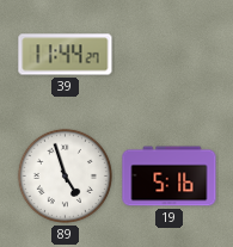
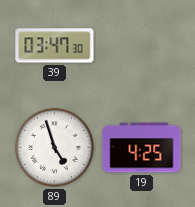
39: 11:44 -> 03:47 (55, 46)
19: 5:16 -> 4:25 (142, 148)
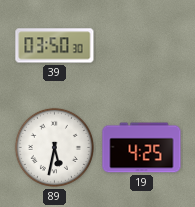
39: 03:47 -> 03:50 (55, 46)
89: 4:57 -> 5:32 (54, 147)
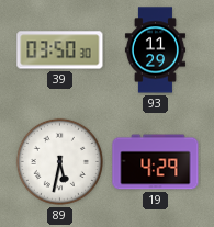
93: none -> 11:29 (155, 50)
19: 4:25 -> 4:29 (156, 162)
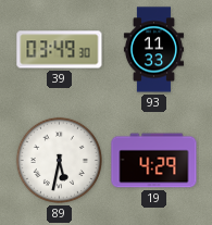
39: 03:50 -> 03:49 (60, 50)
93: 11:29 -> 11:33 (153, 50)
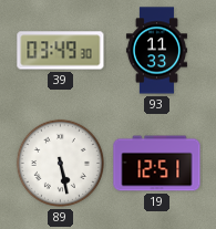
89: 5:32 -> 5:28 (60, 163)
19: 4:29 -> 12:51 (157, 164)
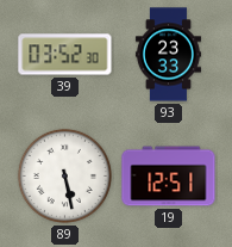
39: 03:49 -> 03:52 (65, 55)
93: 11:33 -> 23:33 (168, 55)
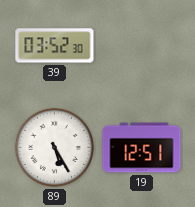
93: 23:33 -> none (168, 55)
89: 5:28 -> 5:25 (54, 147)
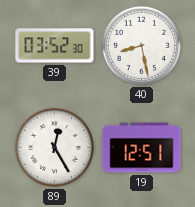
40: none -> 8:28 (141, 45)
89: 5:25 -> 12:25 (54, 147)
